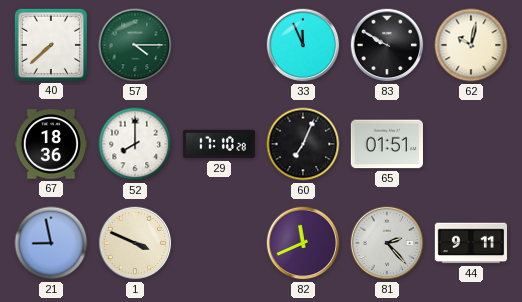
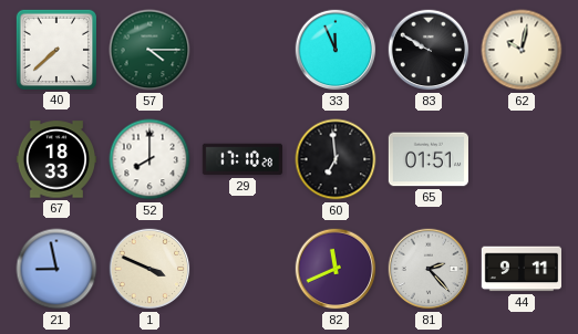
67: 18:36 -> 18:33 (55, 159)
60: 7:04 -> 6:59 (336, 159)
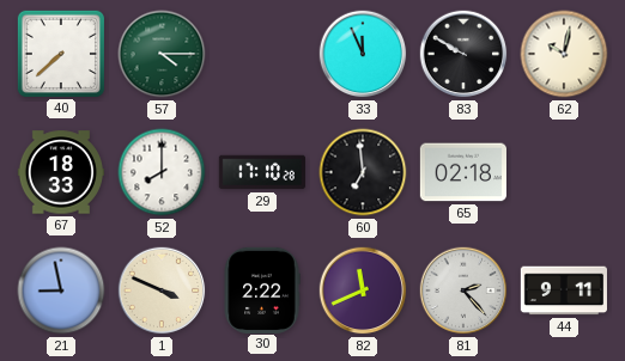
65: 01:51 -> 02:18 (462, 172)
30: none -> 2:22 (262, 289)
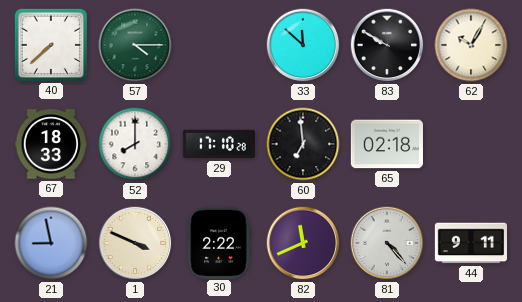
33: 11:56 -> 11:52 (303, 45)
62: 10:02 -> 10:05 (471, 45)
81: 2:23 -> 4:23 (387, 243)
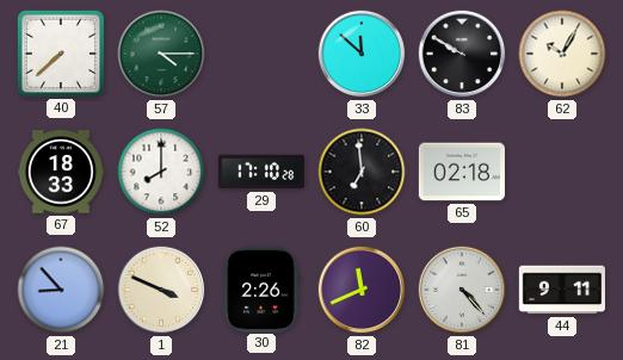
21: 8:58 -> 8:53 (61, 290)
30: 2:22 -> 2:26 (261, 288)
